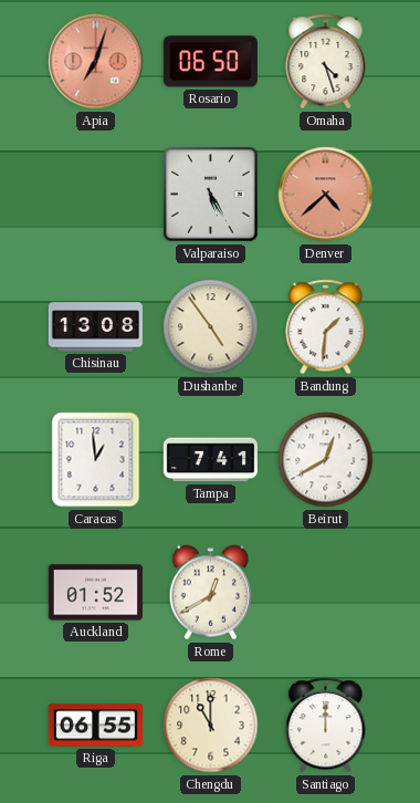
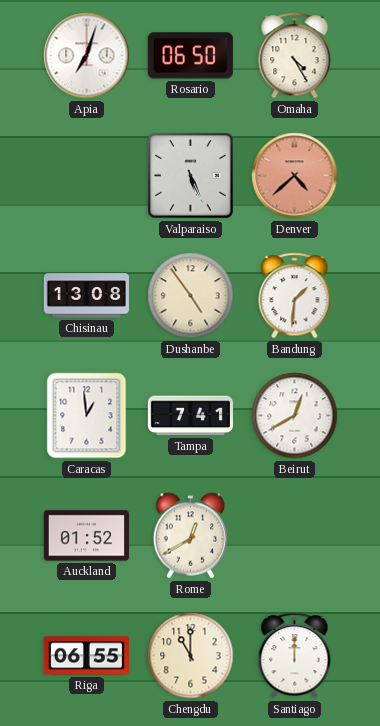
Apia dial: salmon -> white (87, 56)
Omaha: 4:27 -> 4:25 (295, 56)
Valparaiso: 5:25 -> 5:26 (191, 176)
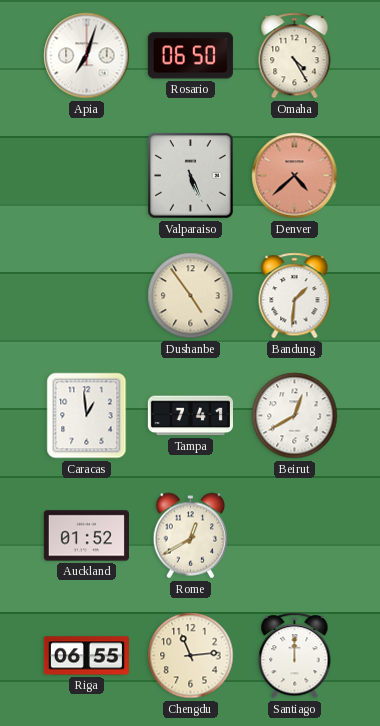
Chisinau: 13:08 -> none (86, 296)
Chengdu: 11:00 -> 11:14 (191, 656)
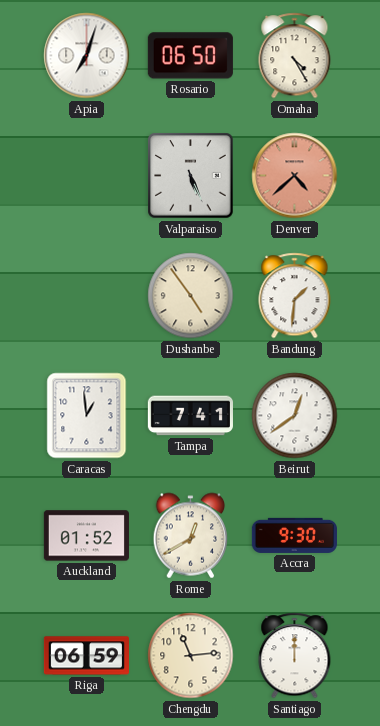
Beirut: 12:40 -> 12:39 (295, 416)
Accra: none -> 9:30 (294, 535)
Riga: 06:55 -> 06:59 (86, 656)
